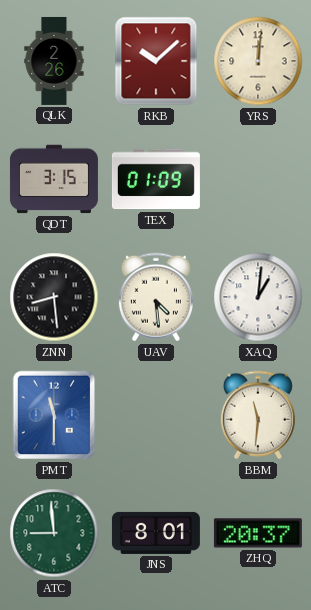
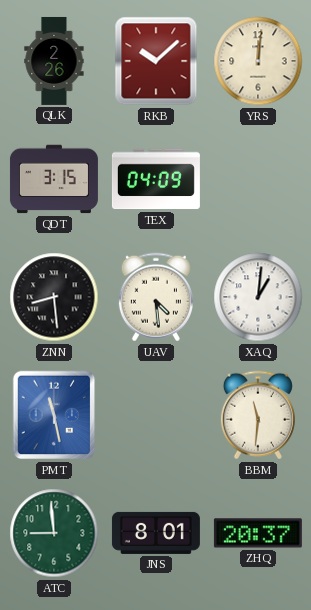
TEX: 01:09 -> 04:09 (156, 179)
PMT: 11:30 -> 11:28 (54, 415)
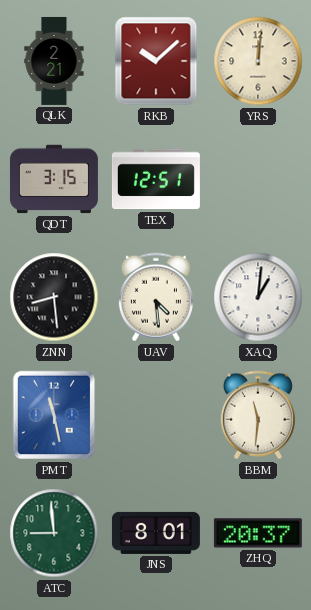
QLK: 2:26 -> 2:21 (54, 61)
TEX: 04:09 -> 12:51 (156, 179)
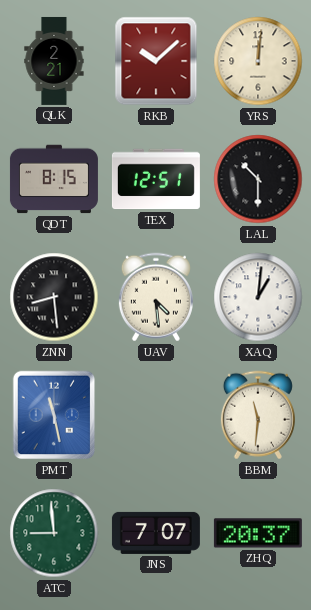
QDT: 3:15 -> 8:15 (54, 179)
LAL: none -> 10:30 (258, 179)
JNS: 8:01 -> 7:07 (156, 533)
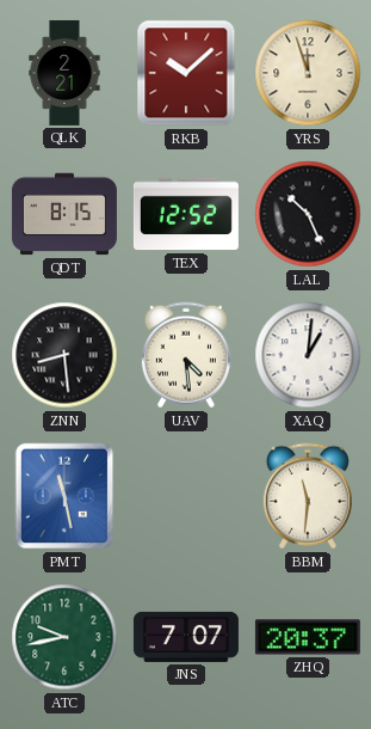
YRS: 12:01 -> 11:57 (308, 73)
TEX: 12:51 -> 12:52 (186, 214)
LAL: 10:30 -> 10:26 (308, 214)
ATC: 8:59 -> 9:43 (64, 637)
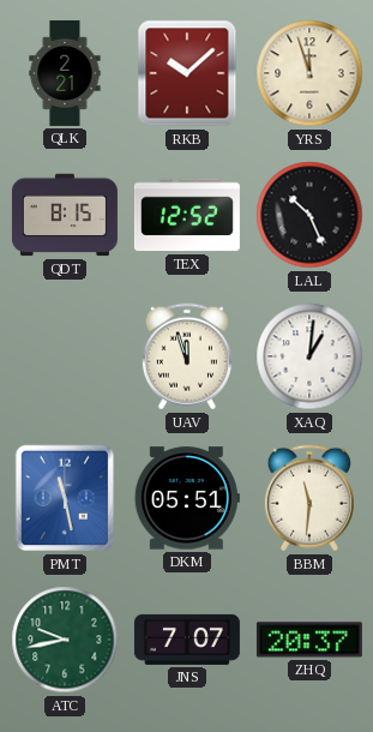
ZNN: 8:29 -> none (64, 355)
UAV: 4:29 -> 11:57 (187, 356)
DKM: none -> 05:51 (187, 498)
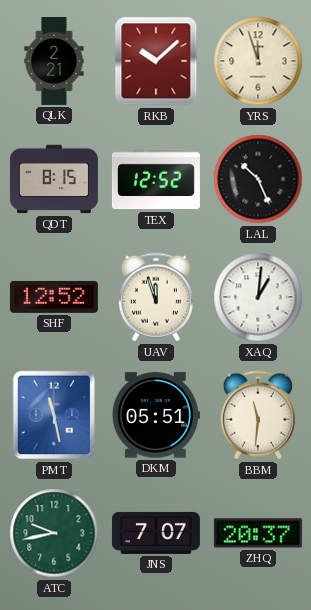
SHF: none -> 12:52 (54, 297)
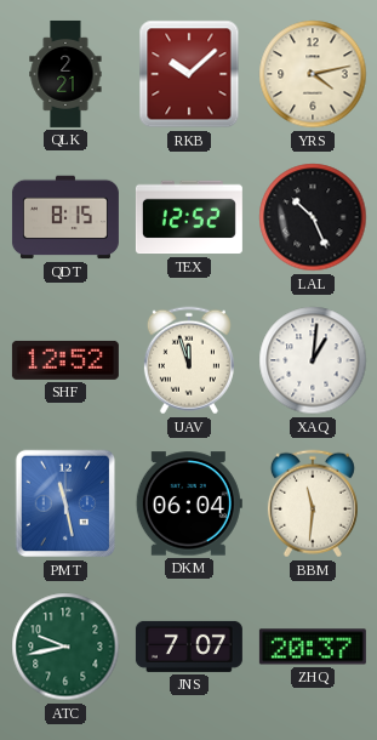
YRS: 11:57 -> 4:13 (313, 74)
DKM: 05:51 -> 06:04 (189, 503)
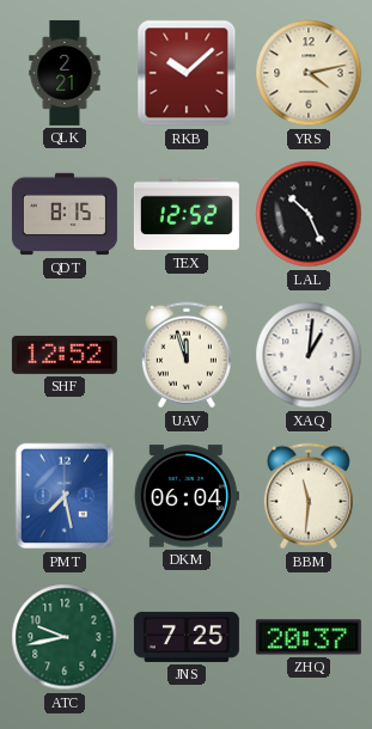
PMT: 11:28 -> 7:28 (65, 496)
JNS: 7:07 -> 7:25 (187, 637)
